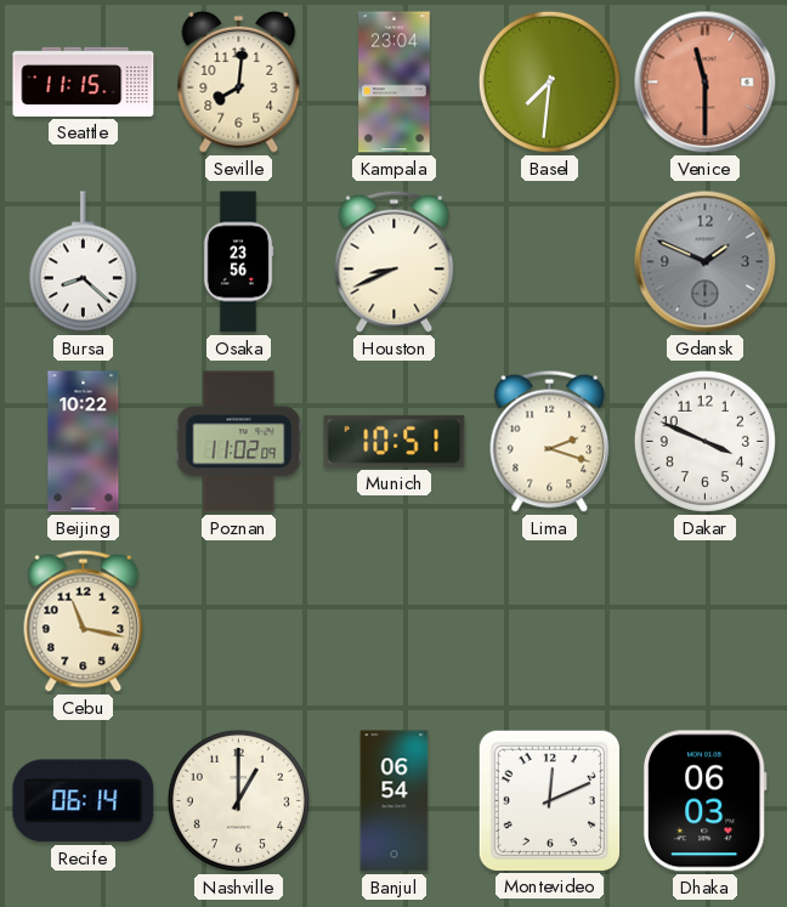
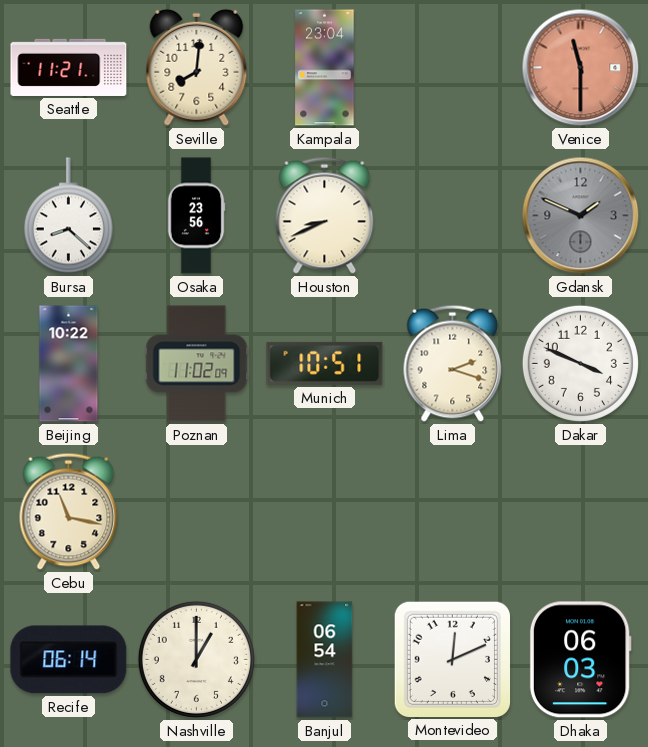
Seattle: 11:15 -> 11:21 (69, 67)
Basel: 7:31 -> none (549, 81)
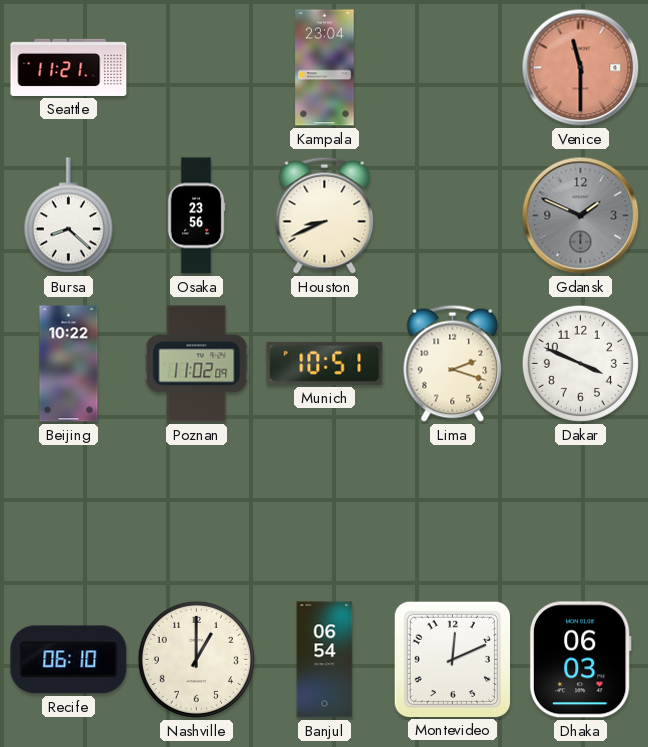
Seville: 8:01 -> none (197, 67)
Cebu: 11:17 -> none (69, 511)
Recife: 06:14 -> 06:10 (69, 660)
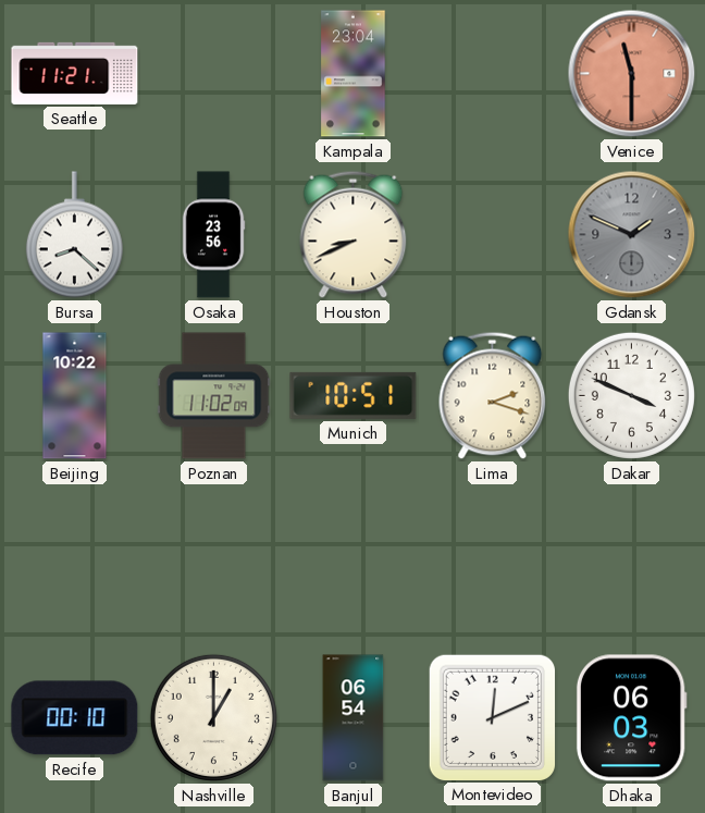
Recife: 06:10 -> 00:10 (75, 718)
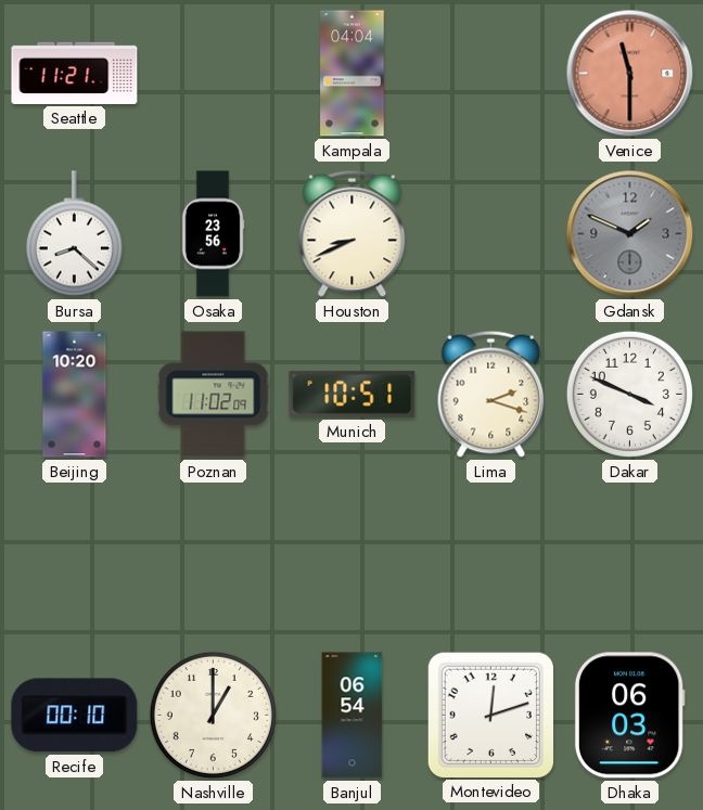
Kampala: 23:04 -> 04:04 (353, 74)
Beijing: 10:22 -> 10:20 (75, 395)
Montevideo: 12:11 -> 12:12 (490, 715)
